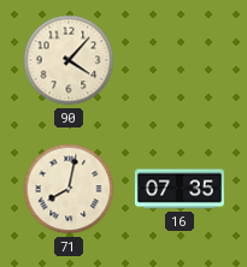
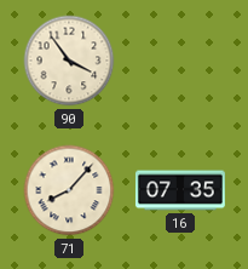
90: 4:07 -> 3:54 (69, 61)
71: 8:02 -> 8:07 (69, 190)
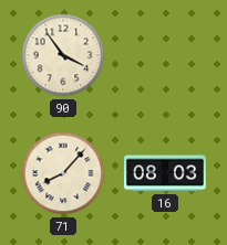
16: 07:35 -> 08:03 (165, 173)
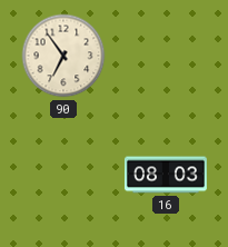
90: 3:54 -> 6:54 (63, 56)
71: 8:07 -> none (63, 173)
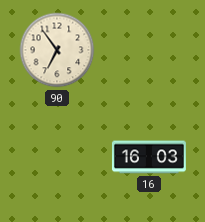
16: 08:03 -> 16:03 (149, 157)
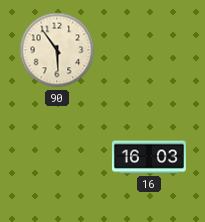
90: 6:54 -> 5:54 (57, 50)
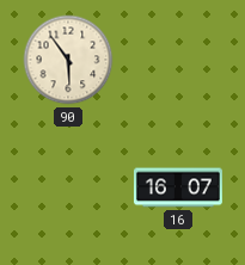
16: 16:03 -> 16:07 (178, 187)
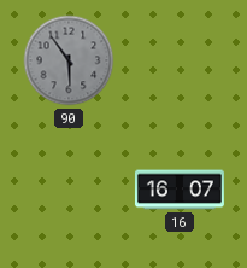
90 dial: cream -> grey (69, 60)
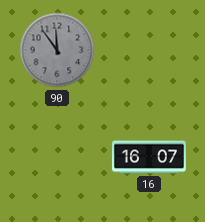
90: 5:54 -> 11:54 (57, 50)
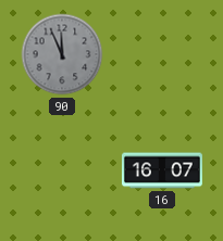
90: 11:54 -> 11:56 (62, 54)
